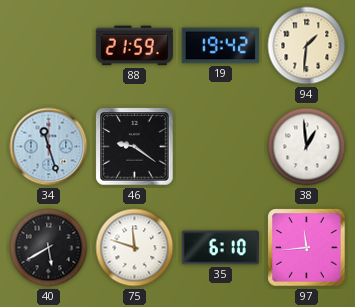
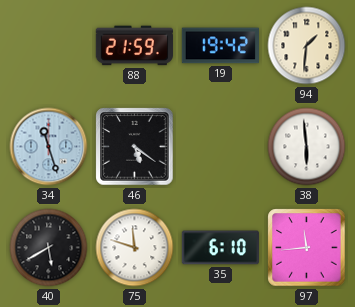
46: 9:21 -> 5:21 (135, 147)
38: 12:59 -> 5:59 (307, 147)
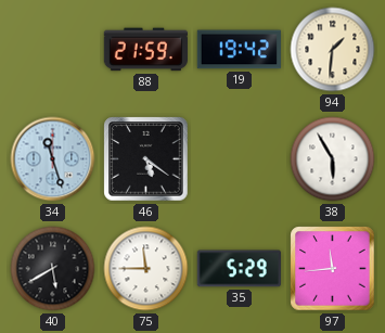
38: 5:59 -> 5:55 (333, 159)
75: 11:48 -> 11:45 (146, 269)
35: 6:10 -> 5:29 (239, 269)
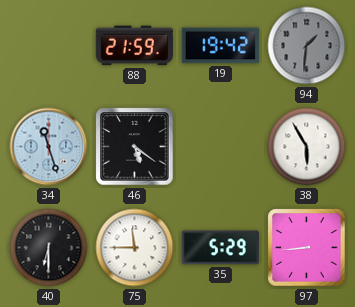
94 dial: cream -> grey (307, 46)
40: 5:40 -> 6:30 (49, 248)
97: 11:44 -> 8:44 (307, 248)
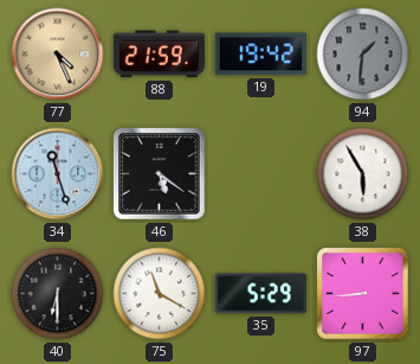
77: none -> 4:26 (58, 55)
75: 11:45 -> 11:20 (160, 294)
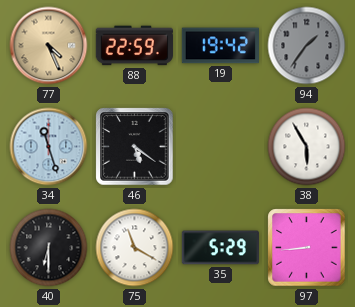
88: 21:59 -> 22:59 (134, 46)
94: 1:31 -> 1:36 (307, 46)
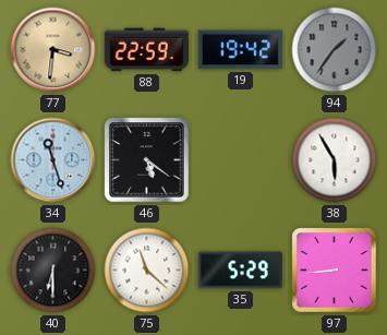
77: 4:26 -> 3:31 (53, 50)
75: 11:20 -> 11:22 (147, 271)
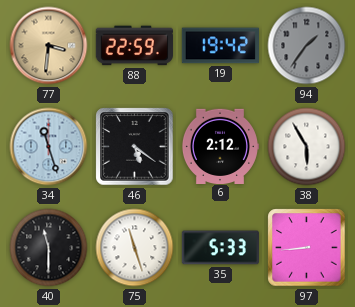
6: none -> 2:12 (219, 146)
40: 6:30 -> 11:30 (49, 248)
75: 11:22 -> 11:27 (135, 248)
35: 5:29 -> 5:33 (220, 248)
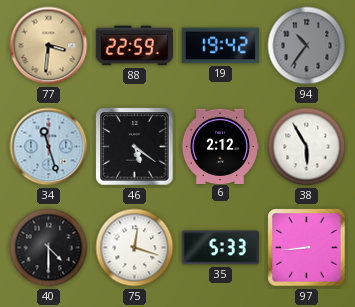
94: 1:36 -> 10:36 (307, 46)
40: 11:30 -> 4:30 (49, 248)
75: 11:27 -> 12:18 (135, 248)
